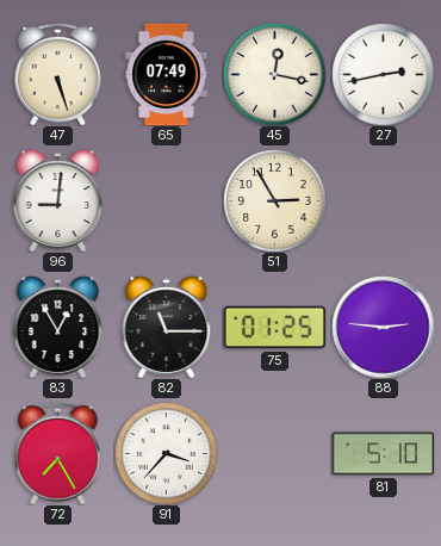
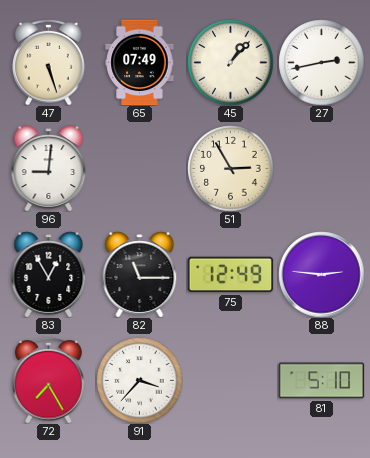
45: 12:17 -> 1:07 (230, 62)
75: 01:25 -> 12:49 (230, 275)
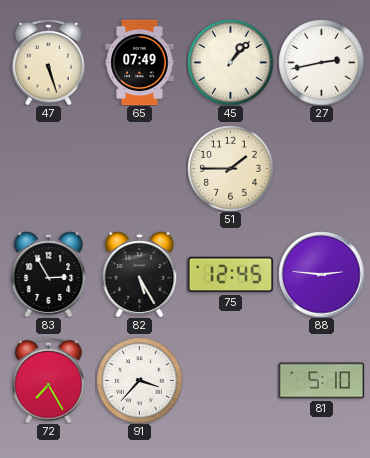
96: 9:01 -> none (49, 168)
51: 2:55 -> 1:45 (230, 168)
83: 12:55 -> 2:55 (49, 274)
82: 11:15 -> 5:25 (140, 274)
75: 12:49 -> 12:45 (230, 275)
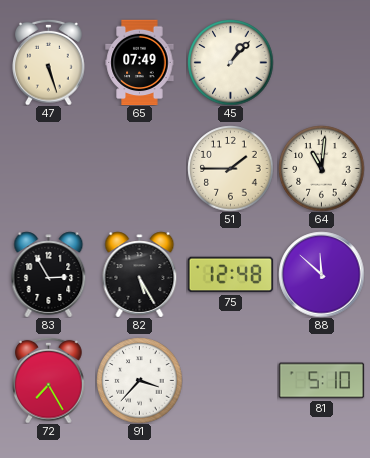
27: 2:43 -> none (321, 62)
64: none -> 11:01 (321, 168)
75: 12:45 -> 12:48 (230, 275)
88: 2:46 -> 11:52 (321, 274)
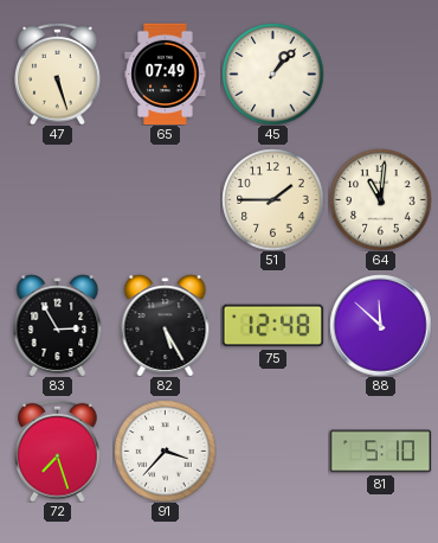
72: 7:25 -> 7:27 (58, 451)
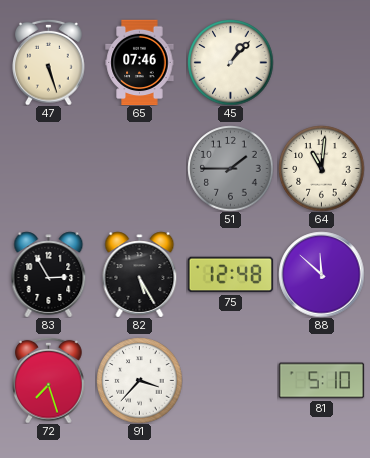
65: 07:49 -> 07:46 (140, 62)
51 dial: cream -> grey (230, 168)
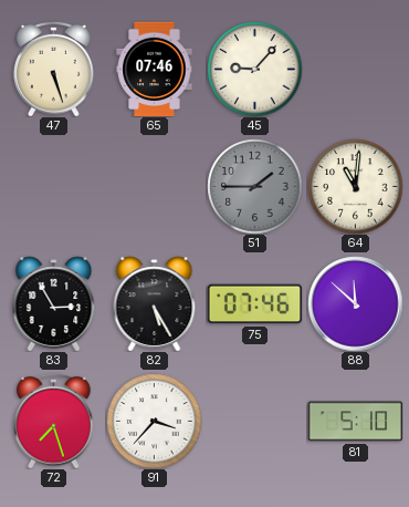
45: 1:07 -> 9:07 (254, 69)
75: 12:48 -> 07:46 (254, 304)
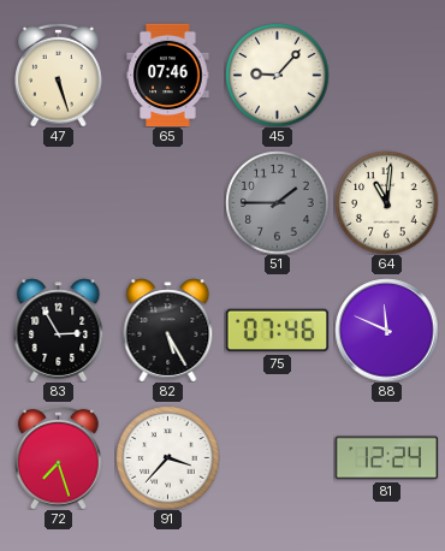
88: 11:52 -> 11:49 (386, 330)
81: 5:10 -> 12:24 (386, 458)
